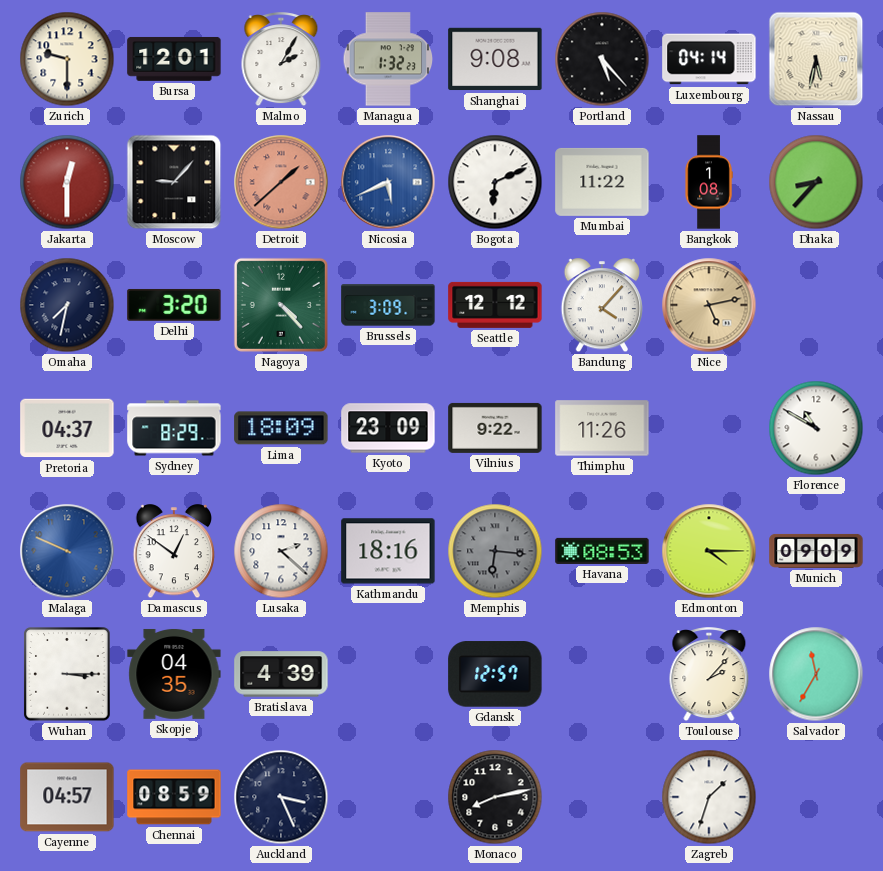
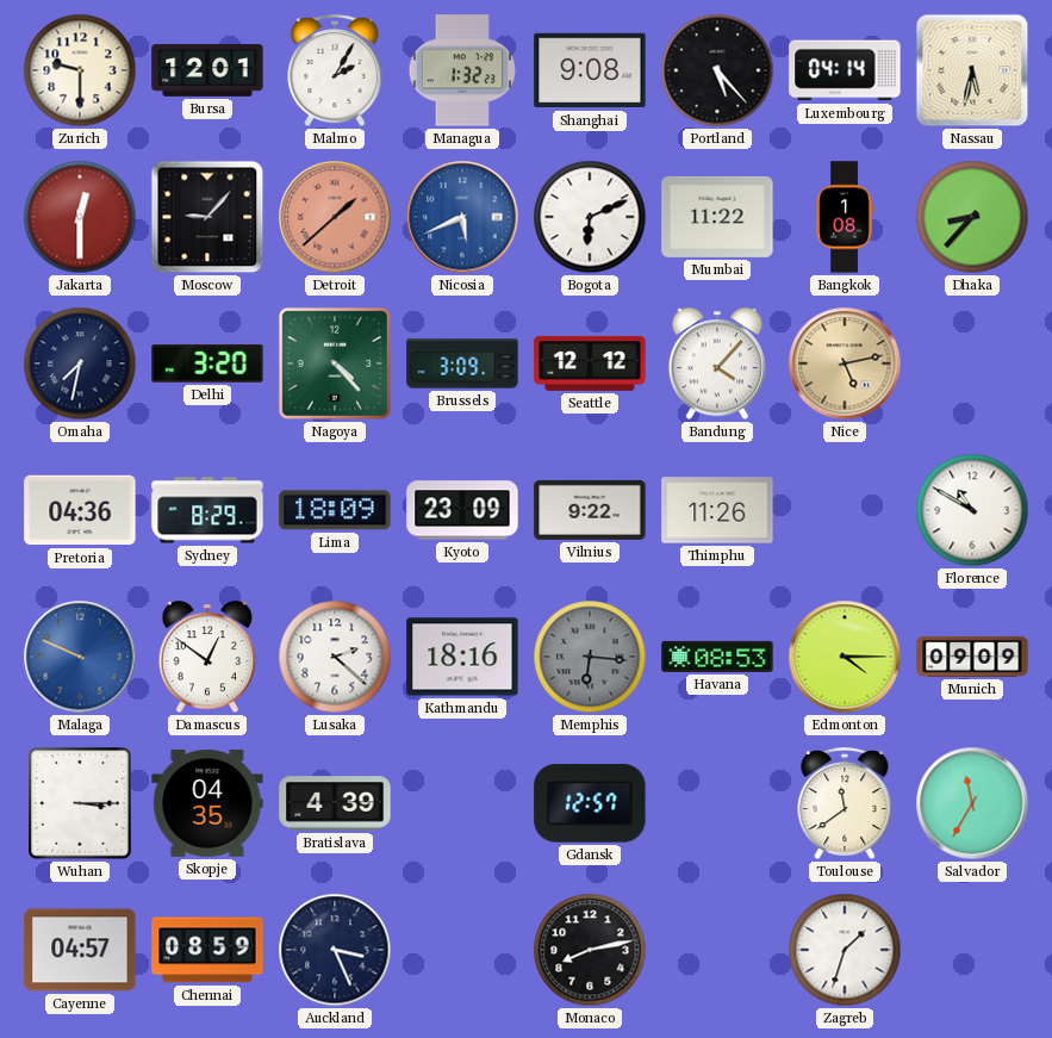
Pretoria: 04:37 -> 04:36 (80, 510)
Toulouse: 2:07 -> 11:39 (845, 804)
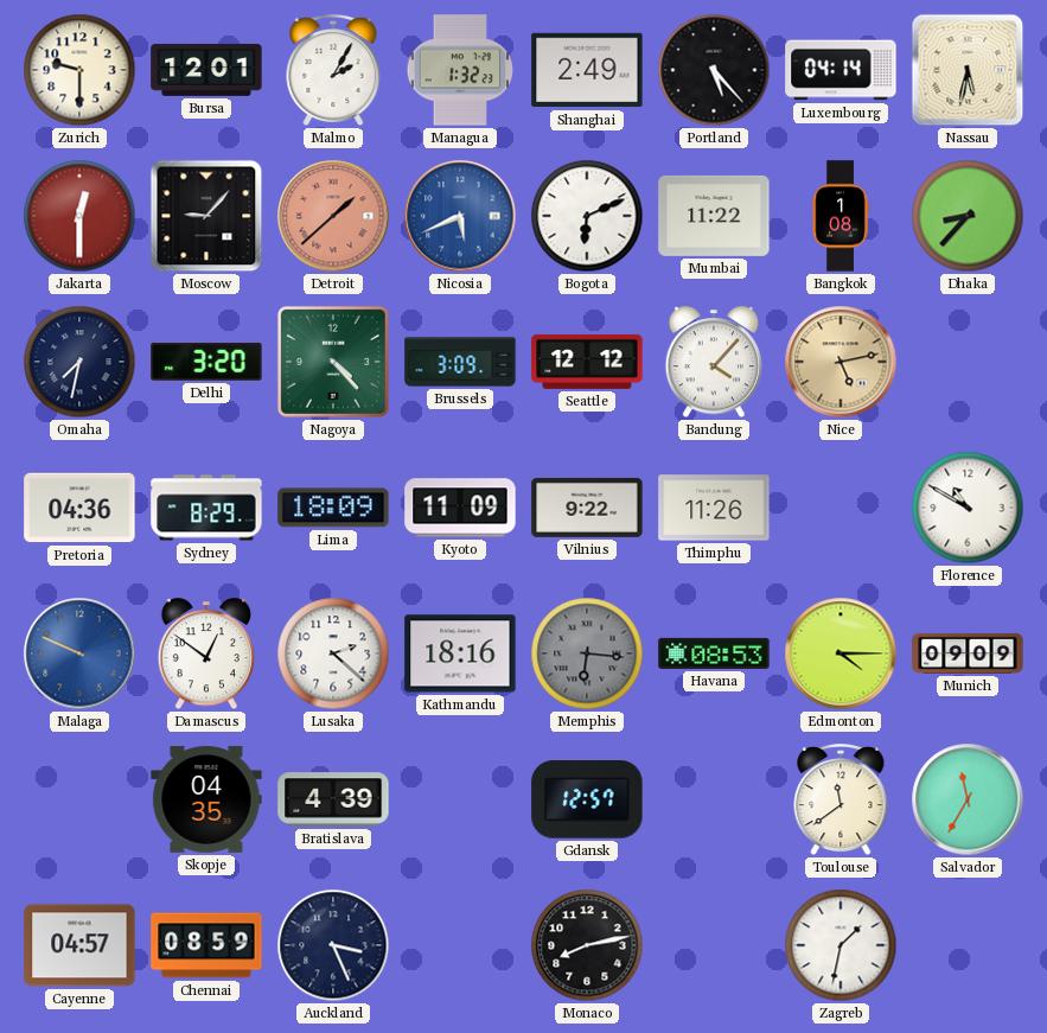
Shanghai: 9:08 -> 2:49 (587, 70)
Kyoto: 23:09 -> 11:09 (460, 508)
Wuhan: 3:15 -> none (80, 803)
Zagreb: 1:33 -> 1:32 (841, 945)
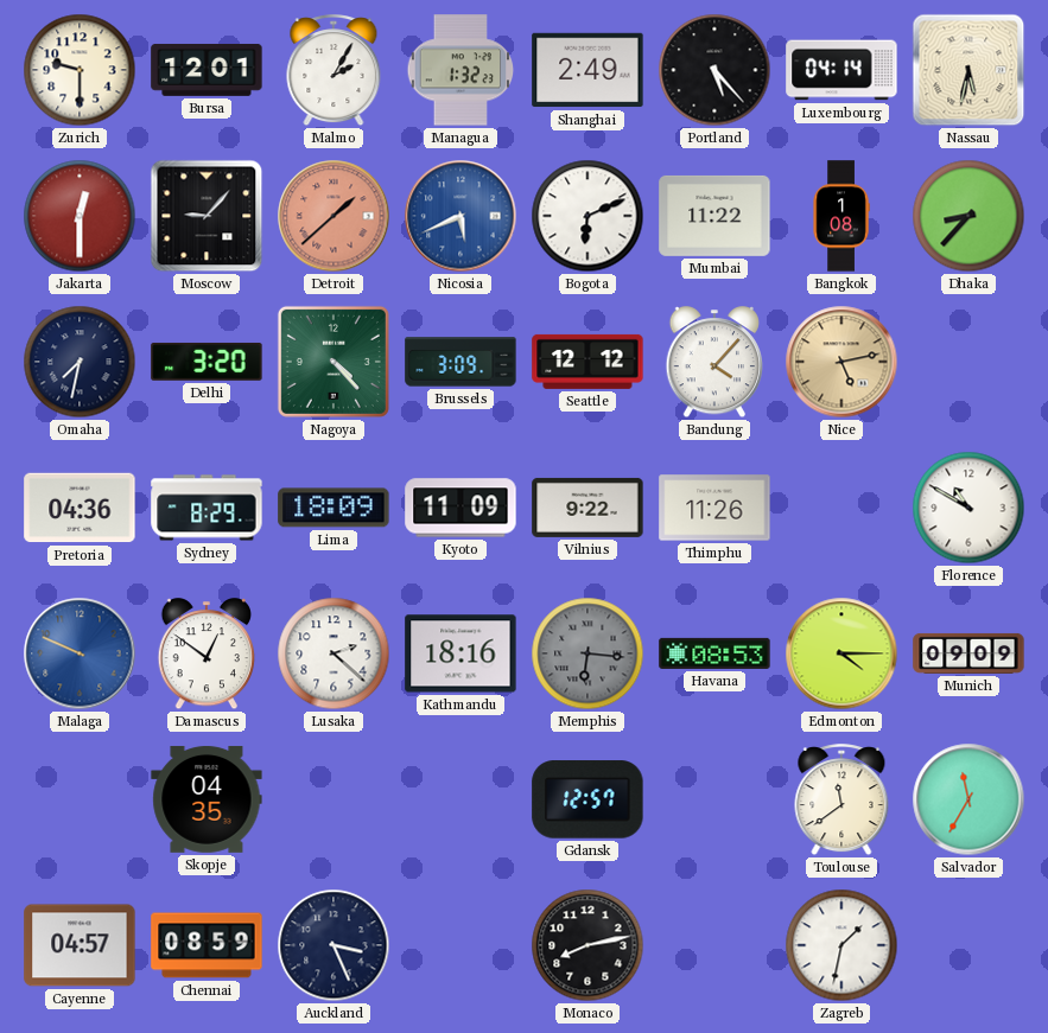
Bratislava: 4:39 -> none (333, 799)
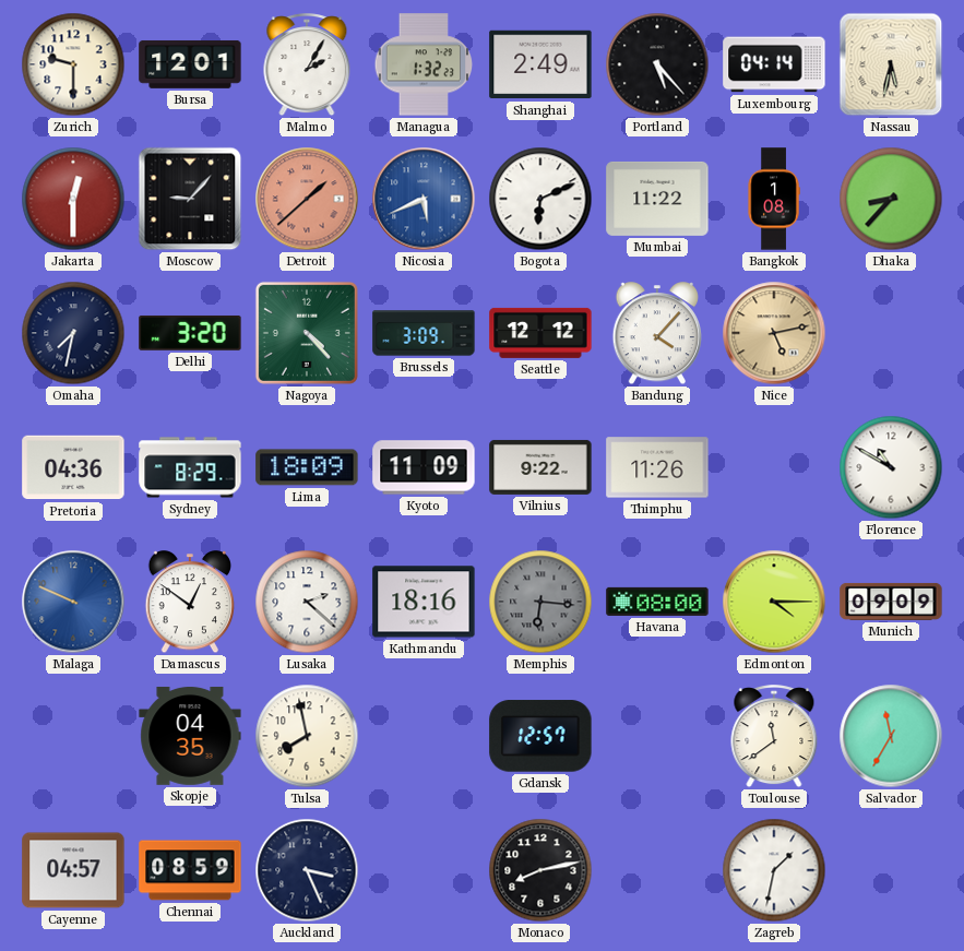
Havana: 08:53 -> 08:00 (657, 602)
Tulsa: none -> 7:58 (307, 736)
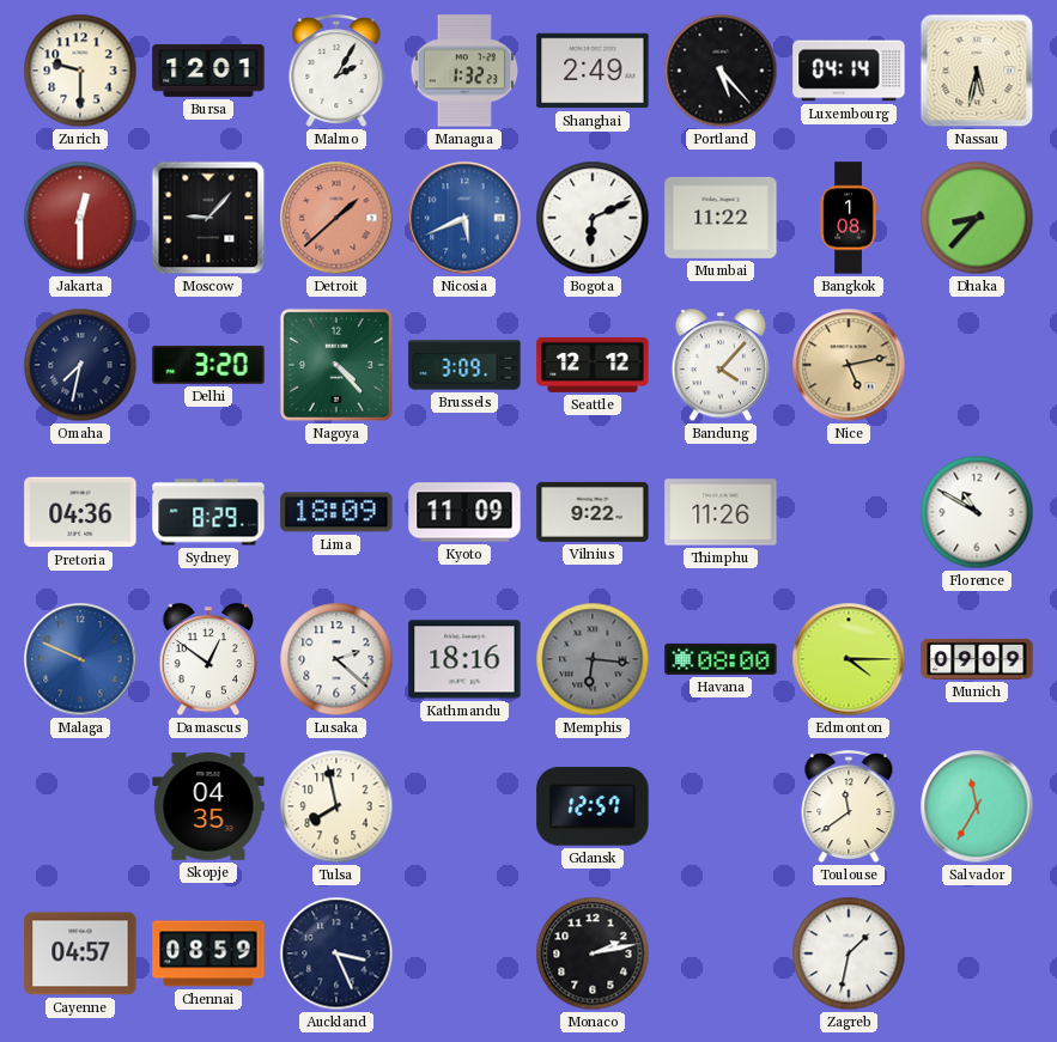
Monaco: 8:13 -> 2:13 (593, 953)
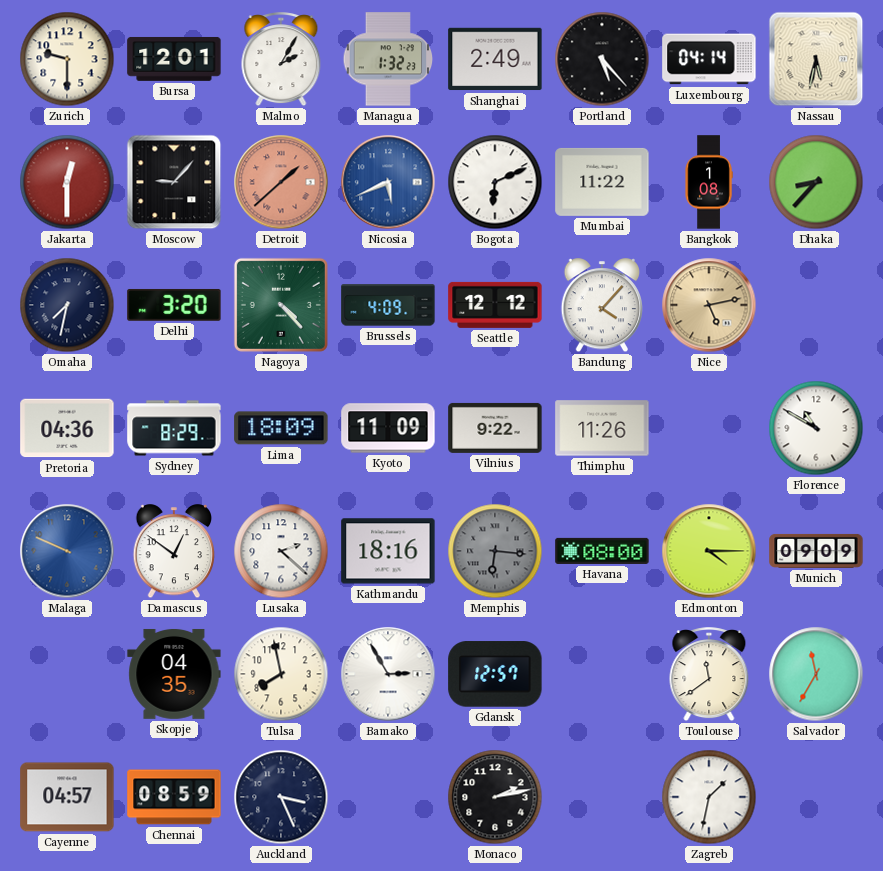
Brussels: 3:09 -> 4:09 (388, 305)
Bamako: none -> 2:55 (388, 674)
